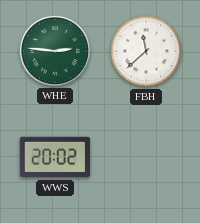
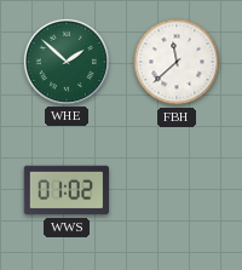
WHE: 2:46 -> 1:52 (65, 61)
WWS: 20:02 -> 01:02 (65, 190)
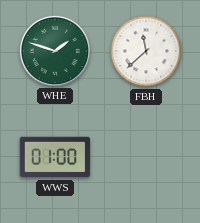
WHE: 1:52 -> 1:48 (54, 50)
WWS: 01:02 -> 01:00 (54, 157)
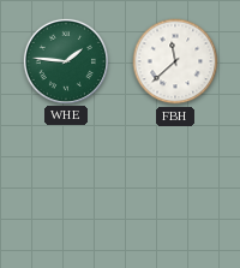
WHE: 1:48 -> 1:46 (65, 60)
WWS: 01:00 -> none (54, 157)
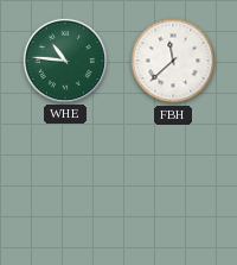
WHE: 1:46 -> 10:46 (64, 59)
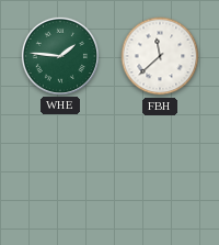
WHE: 10:46 -> 1:46 (59, 55)
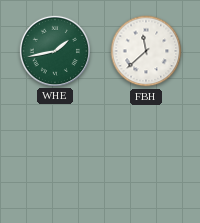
WHE: 1:46 -> 1:43 (54, 50)
